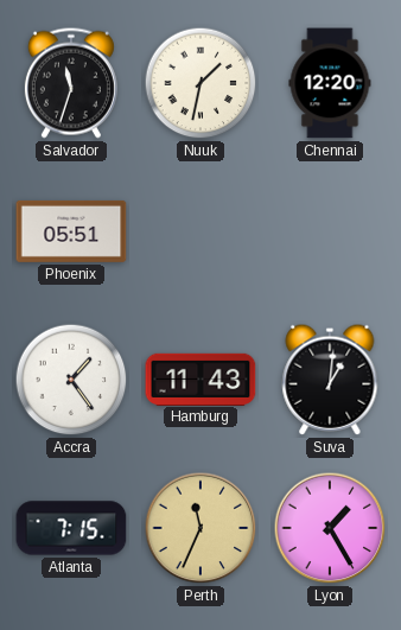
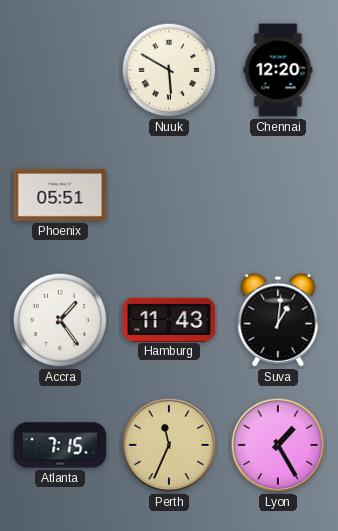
Salvador: 11:33 -> none (71, 83)
Nuuk: 1:32 -> 5:50 (169, 70)
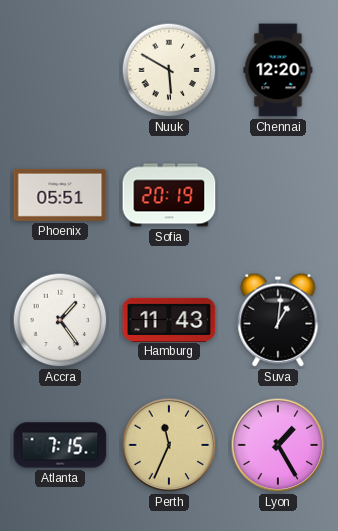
Sofia: none -> 20:19 (169, 195)
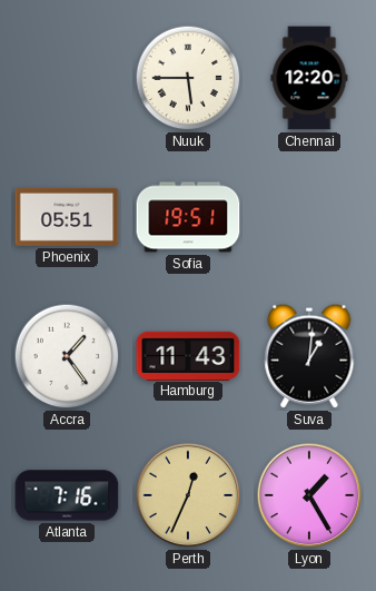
Nuuk: 5:50 -> 5:45 (188, 78)
Sofia: 20:19 -> 19:51 (188, 217)
Atlanta: 7:15 -> 7:16 (67, 495)
Perth: 11:34 -> 12:34 (188, 495)
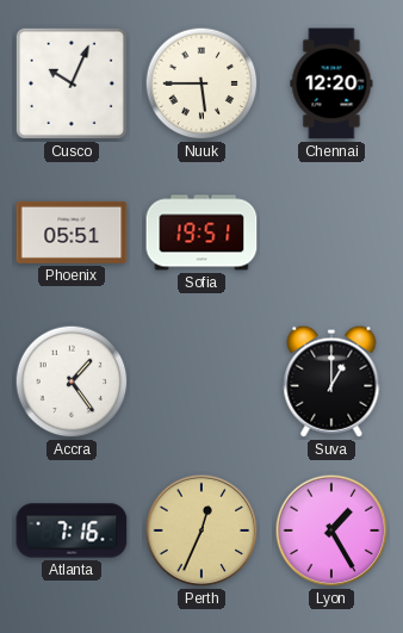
Cusco: none -> 10:04 (72, 83)
Hamburg: 11:43 -> none (188, 355)
Suva: 1:01 -> 1:00 (331, 381)
